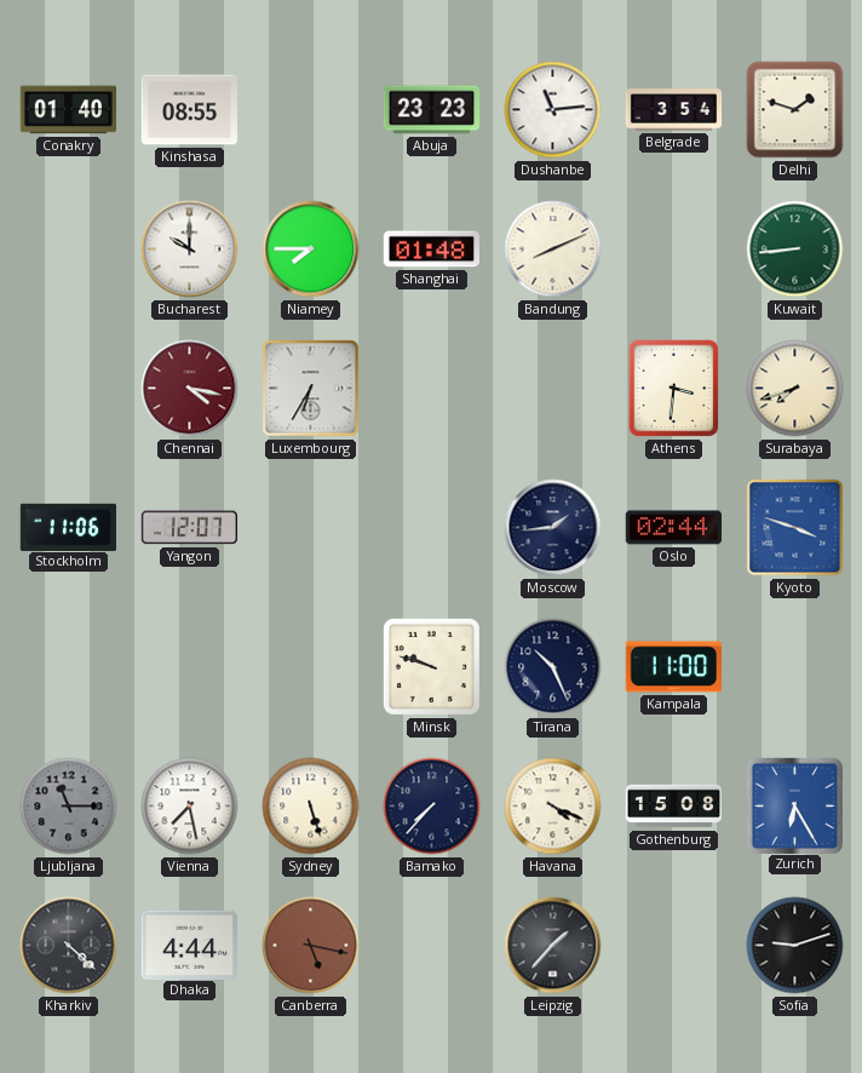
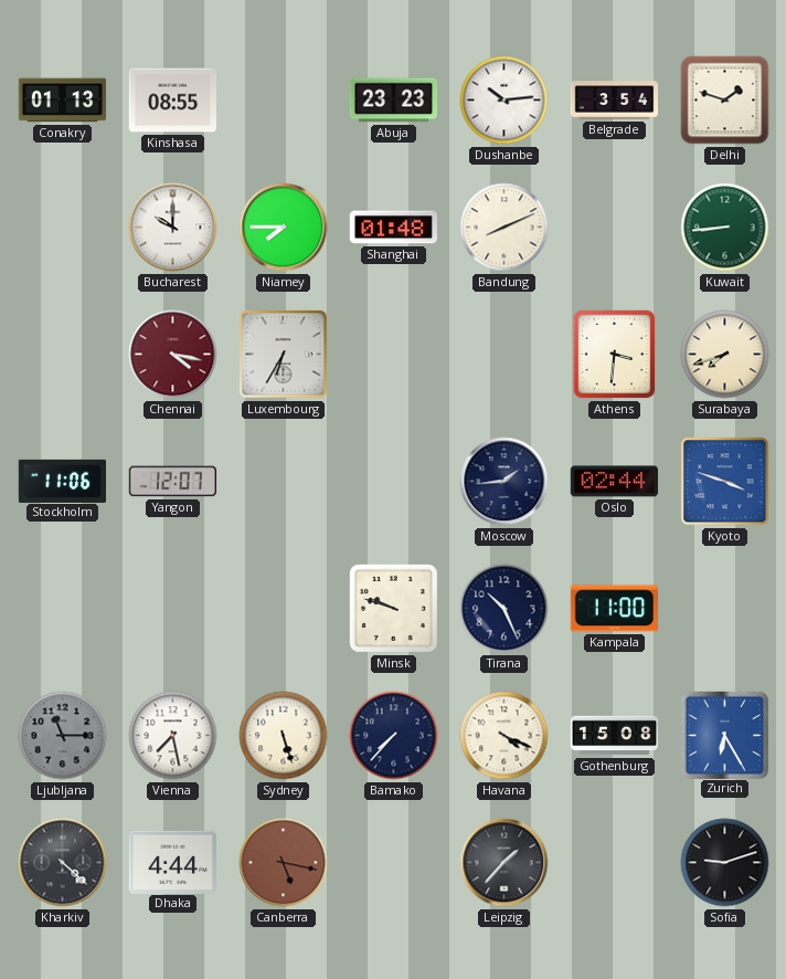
Conakry: 01:40 -> 01:13 (63, 101)
Dushanbe: 11:14 -> 10:14 (504, 101)
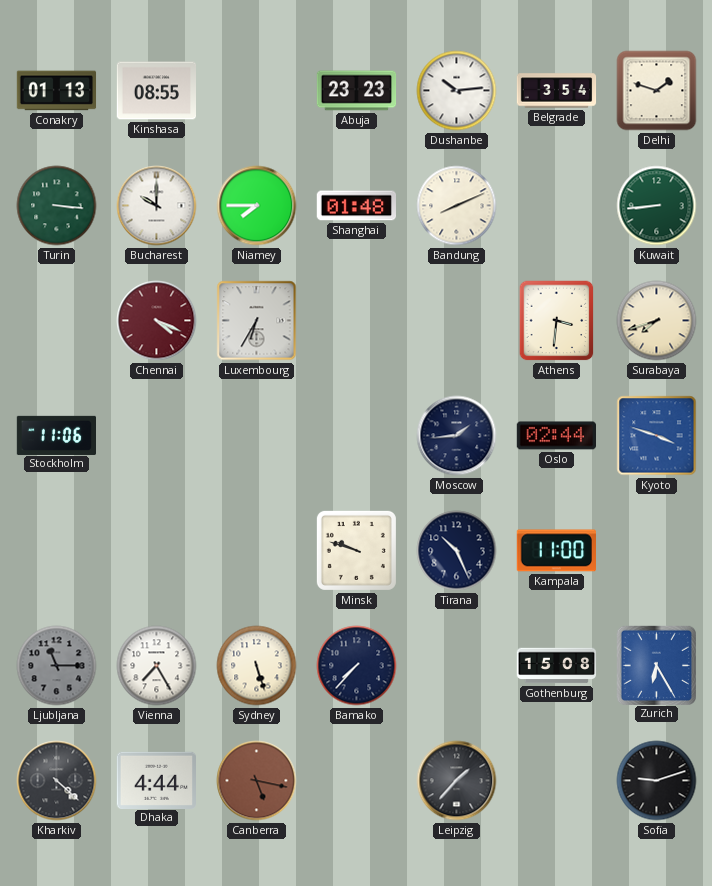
Turin: none -> 3:16 (57, 206)
Chennai: 4:17 -> 4:19 (157, 321)
Yangon: 12:07 -> none (172, 482)
Vienna: 7:28 -> 7:25 (157, 666)
Havana: 4:19 -> none (504, 736)
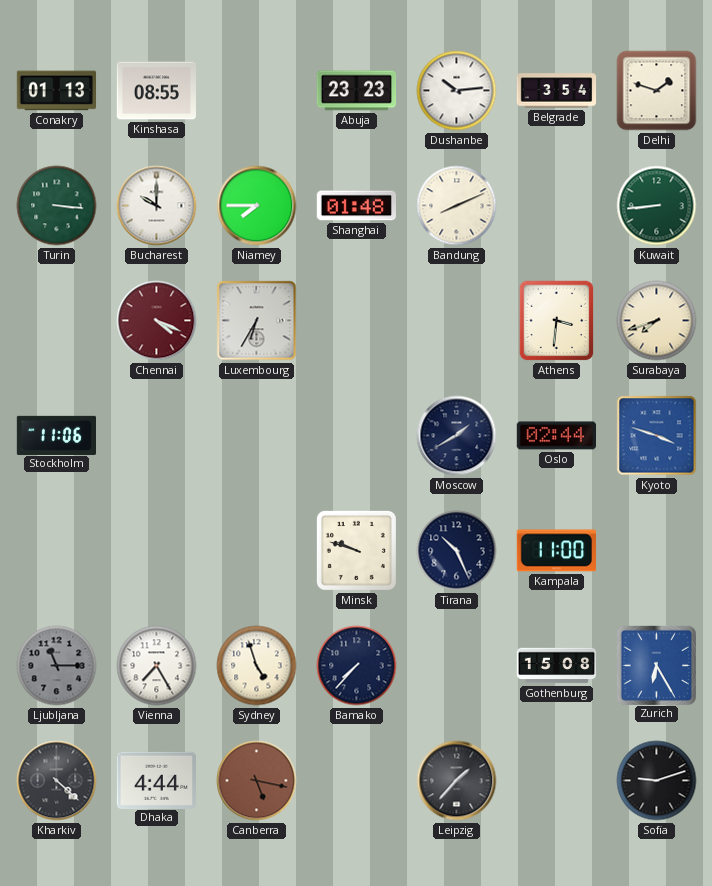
Moscow: 1:44 -> 1:40 (457, 436)
Sydney: 5:27 -> 4:57 (257, 666)
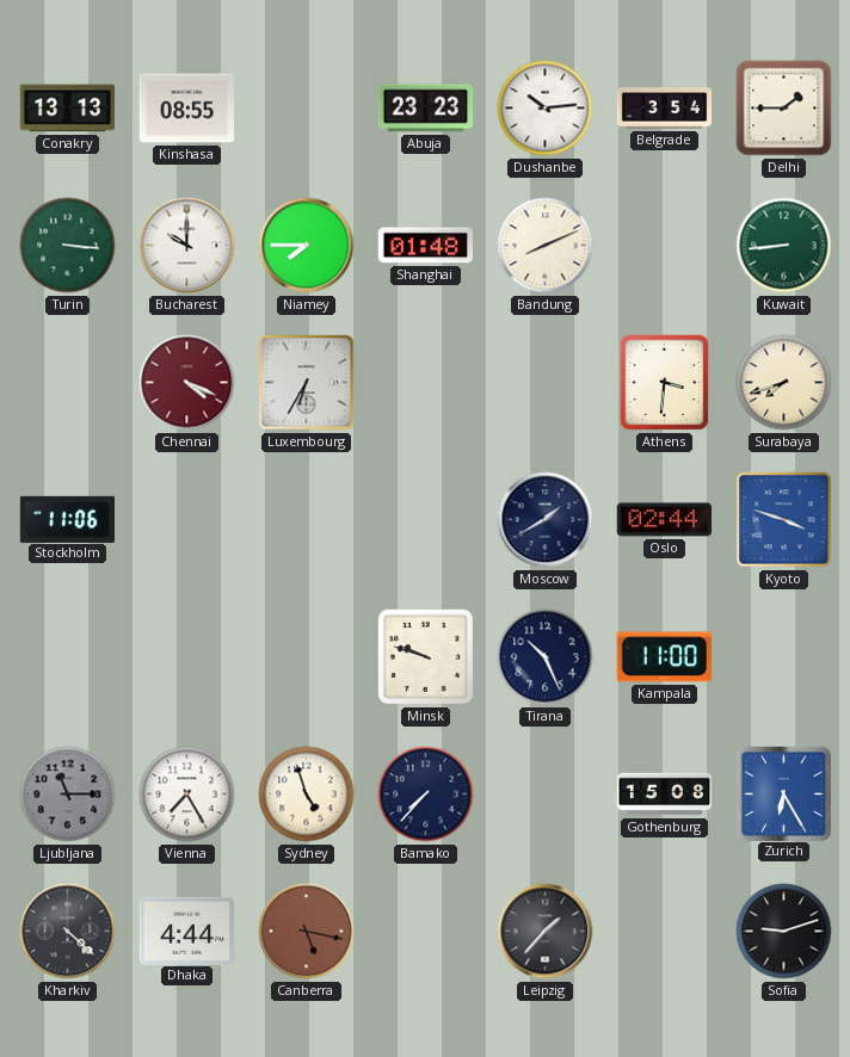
Conakry: 01:13 -> 13:13 (68, 109)
Delhi: 1:48 -> 1:45 (784, 109)
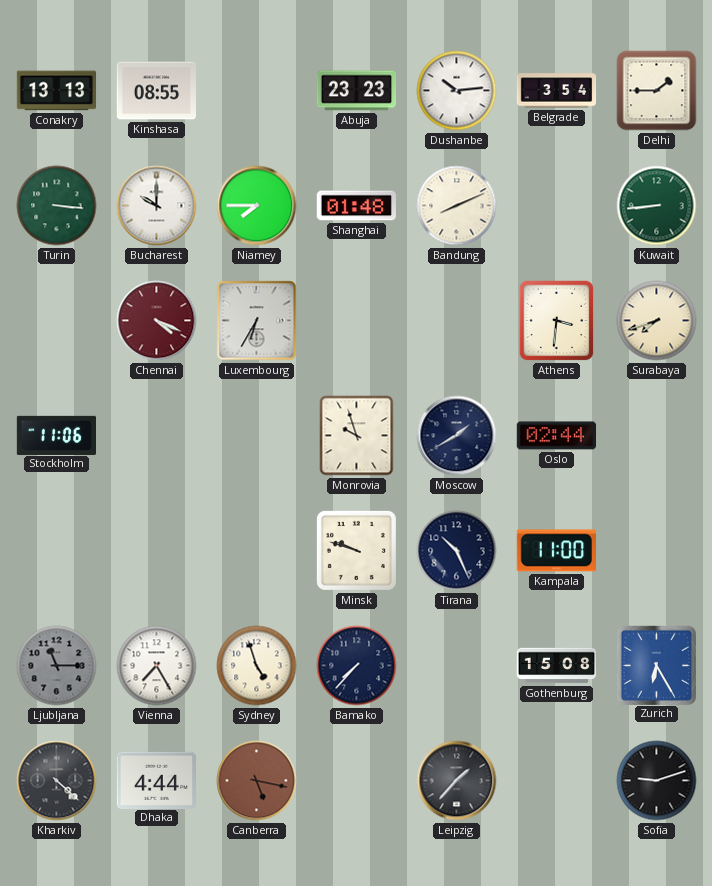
Monrovia: none -> 9:57 (357, 436)
Kyoto: 3:48 -> none (784, 520)
